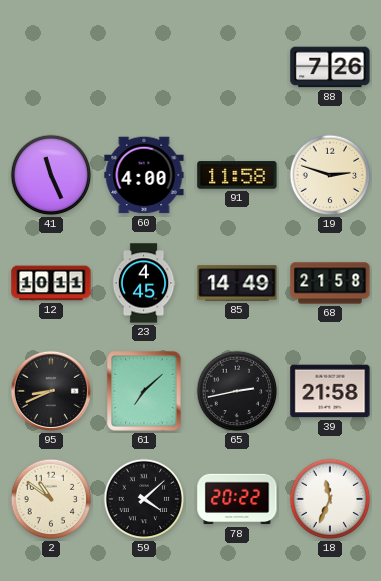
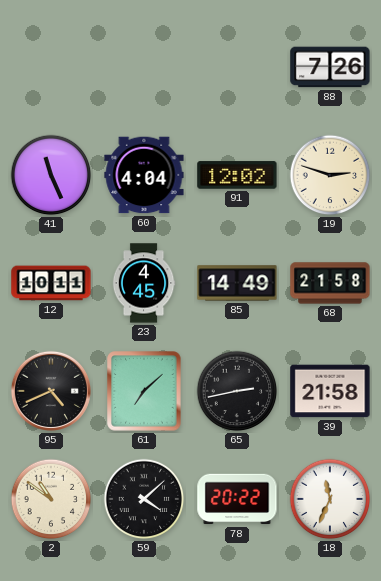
60: 4:00 -> 4:04 (144, 175)
91: 11:58 -> 12:02 (237, 175)
95: 8:41 -> 4:41 (51, 391)
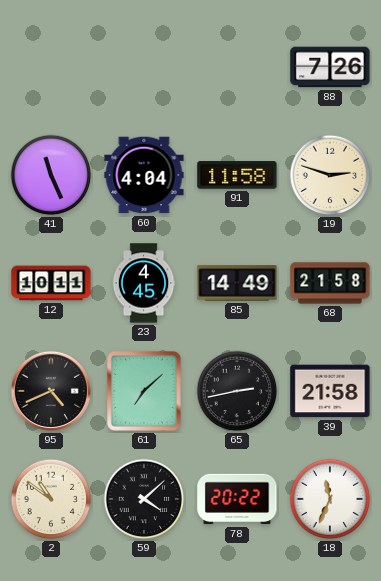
91: 12:02 -> 11:58 (237, 175)
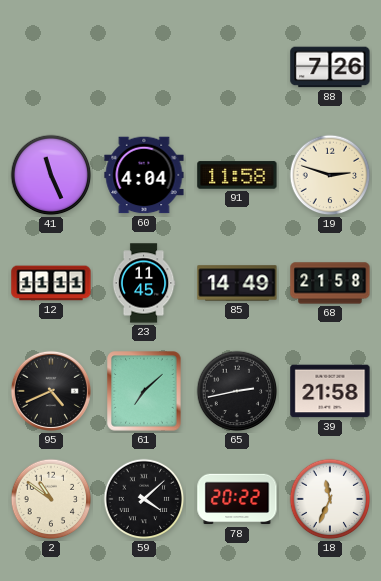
12: 10:11 -> 11:11 (51, 283)
23: 4:45 -> 11:45 (144, 283)
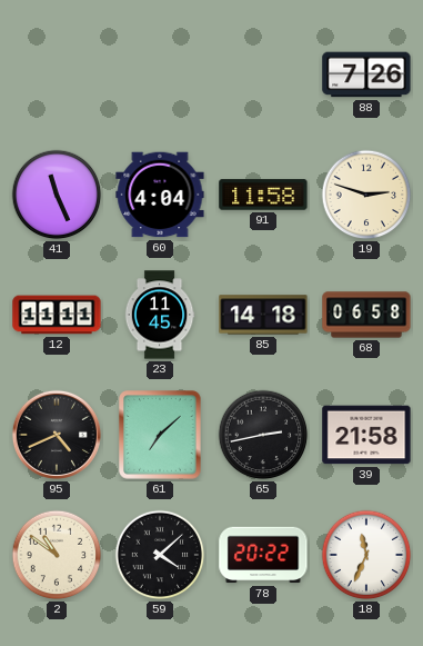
85: 14:49 -> 14:18 (263, 315)
68: 21:58 -> 06:58 (366, 315)
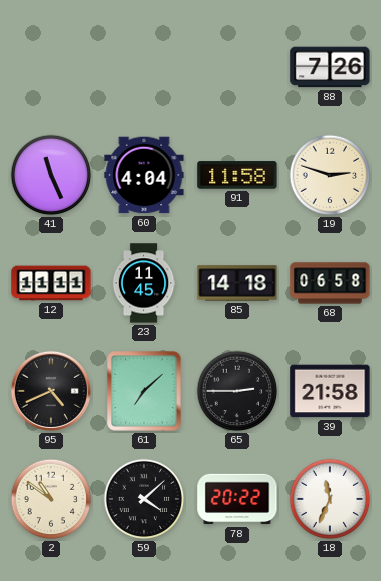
65: 2:43 -> 2:45 (237, 391)
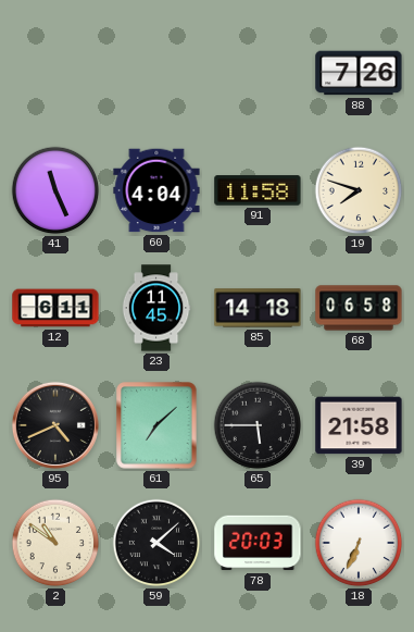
19: 2:48 -> 7:48 (359, 190)
12: 11:11 -> 6:11 (55, 308)
65: 2:45 -> 5:45 (258, 425)
78: 20:22 -> 20:03 (258, 543)
18: 11:34 -> 6:34 (359, 543)
